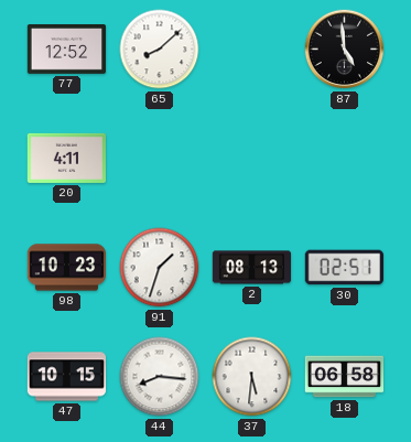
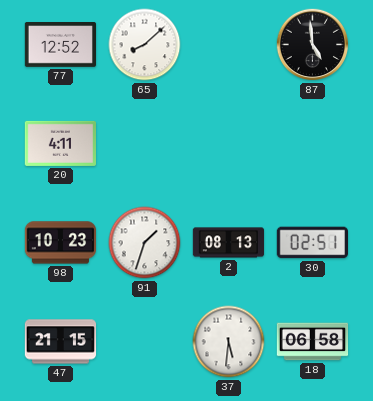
47: 10:15 -> 21:15 (61, 342)
44: 8:16 -> none (160, 377)
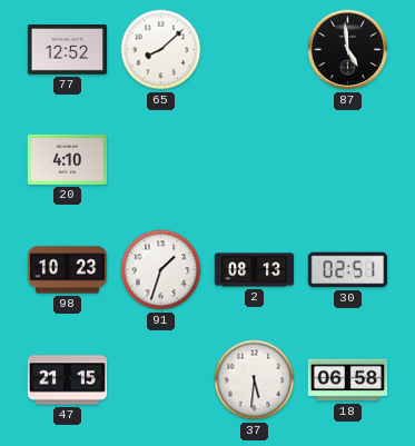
20: 4:11 -> 4:10 (67, 159)
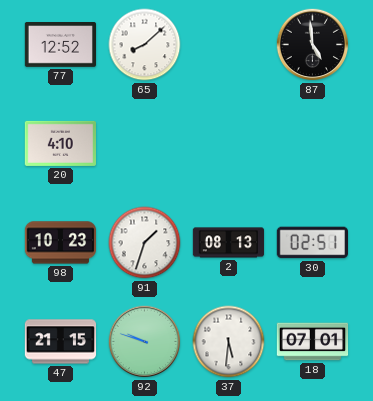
92: none -> 9:48 (145, 342)
18: 06:58 -> 07:01 (313, 342)
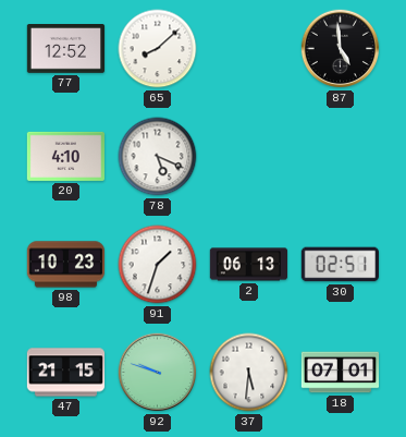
78: none -> 5:19 (158, 157)
2: 08:13 -> 06:13 (249, 265)
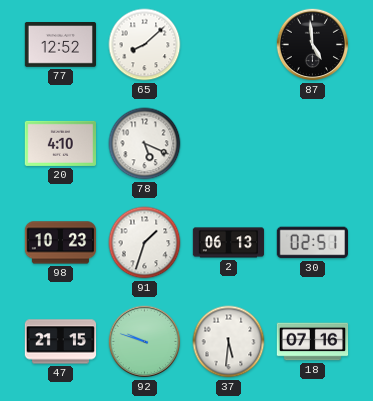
18: 07:01 -> 07:16 (313, 342)
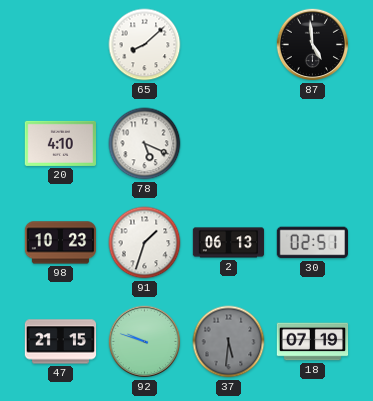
77: 12:52 -> none (61, 45)
37 dial: white -> grey (229, 342)
18: 07:16 -> 07:19 (313, 342)
